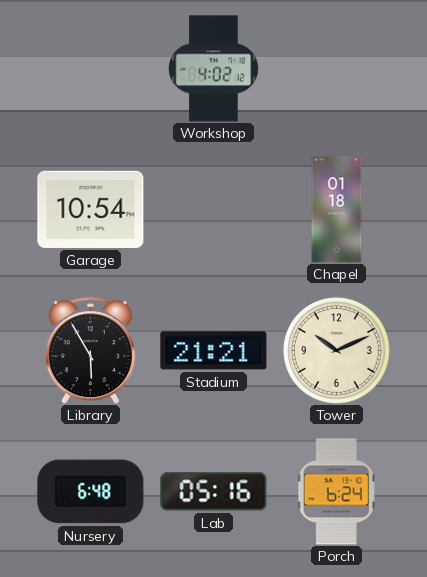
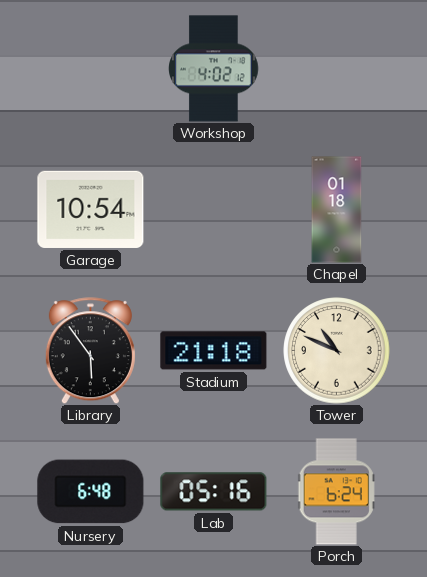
Library: 5:55 -> 5:54 (90, 351)
Stadium: 21:21 -> 21:18 (214, 351)
Tower: 10:11 -> 10:49 (337, 351)
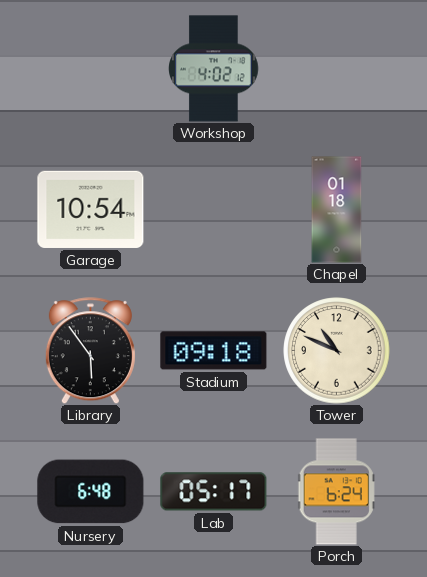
Stadium: 21:18 -> 09:18 (214, 351)
Lab: 05:16 -> 05:17 (214, 492)
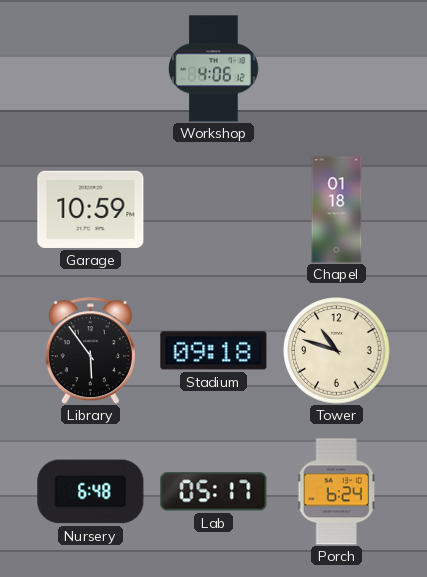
Workshop: 4:02 -> 4:06 (214, 69)
Garage: 10:54 -> 10:59 (91, 209)
Tower: 10:49 -> 10:48 (337, 351)
